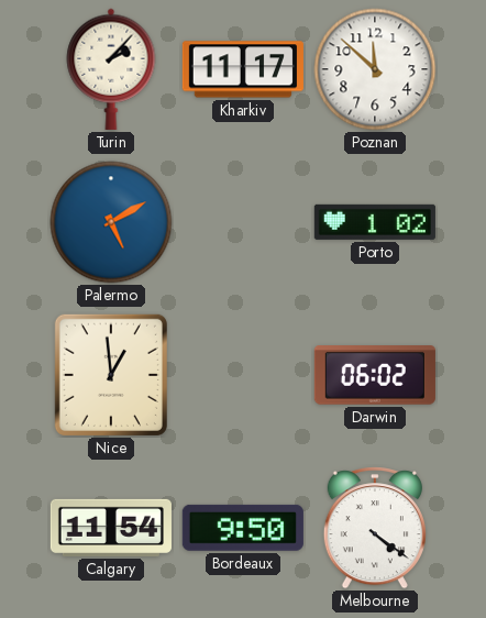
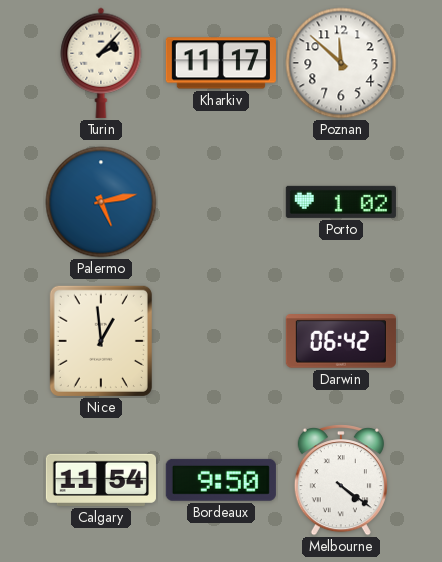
Palermo: 5:10 -> 5:13 (101, 202)
Darwin: 06:02 -> 06:42 (341, 342)
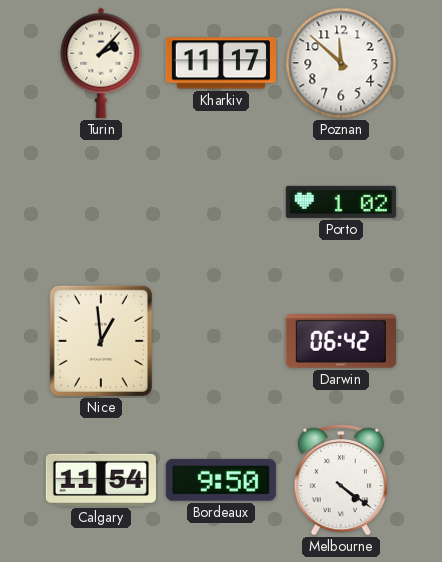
Palermo: 5:13 -> none (101, 202)
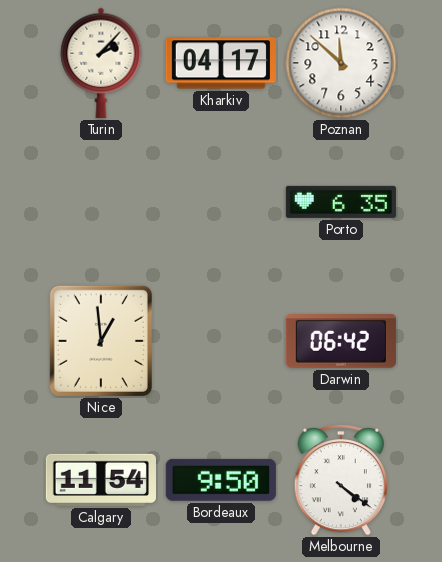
Kharkiv: 11:17 -> 04:17 (221, 63)
Porto: 1:02 -> 6:35 (341, 202)
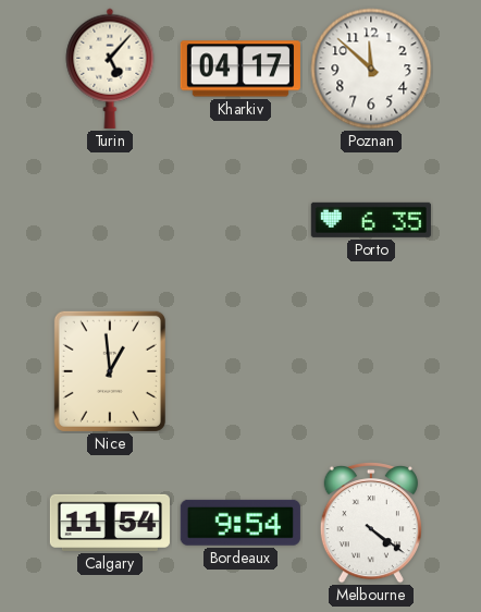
Turin: 2:07 -> 5:07 (110, 69)
Darwin: 06:42 -> none (341, 342)
Bordeaux: 9:50 -> 9:54 (240, 523)
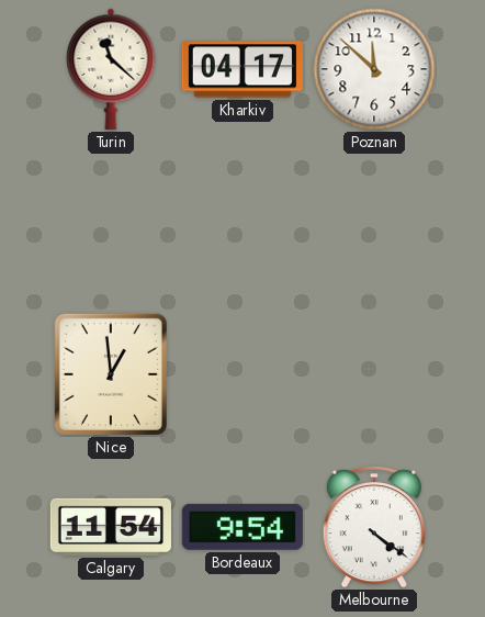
Turin: 5:07 -> 11:22 (111, 69)
Porto: 6:35 -> none (371, 220)
